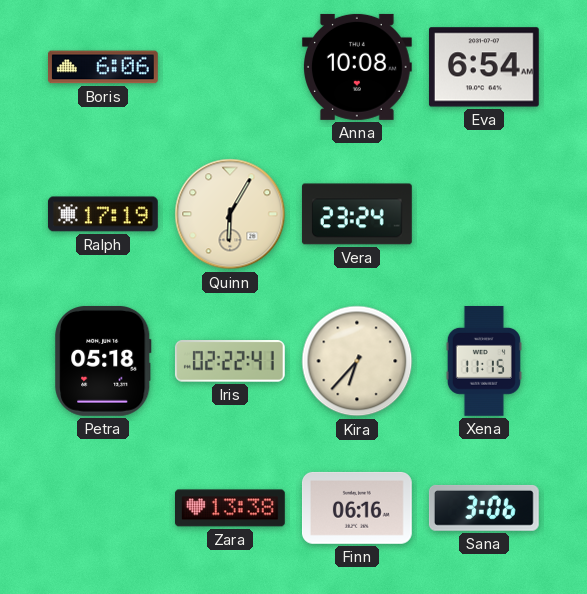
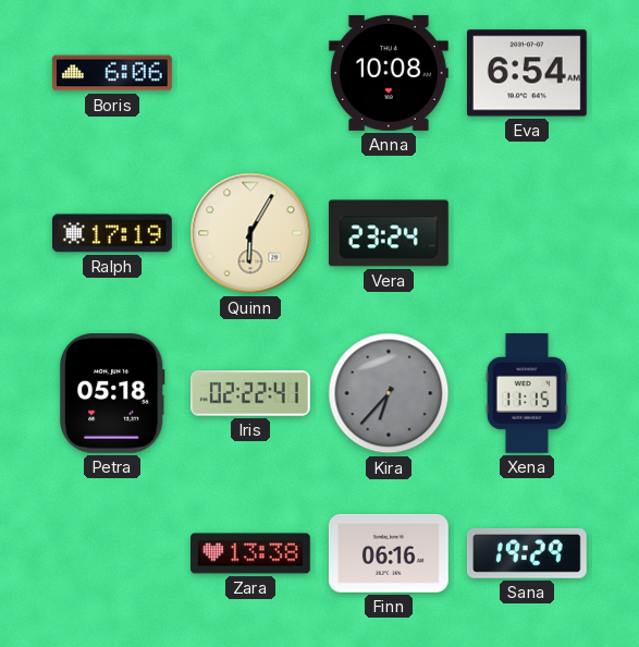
Kira dial: cream -> grey (389, 393)
Sana: 3:06 -> 19:29 (527, 553)
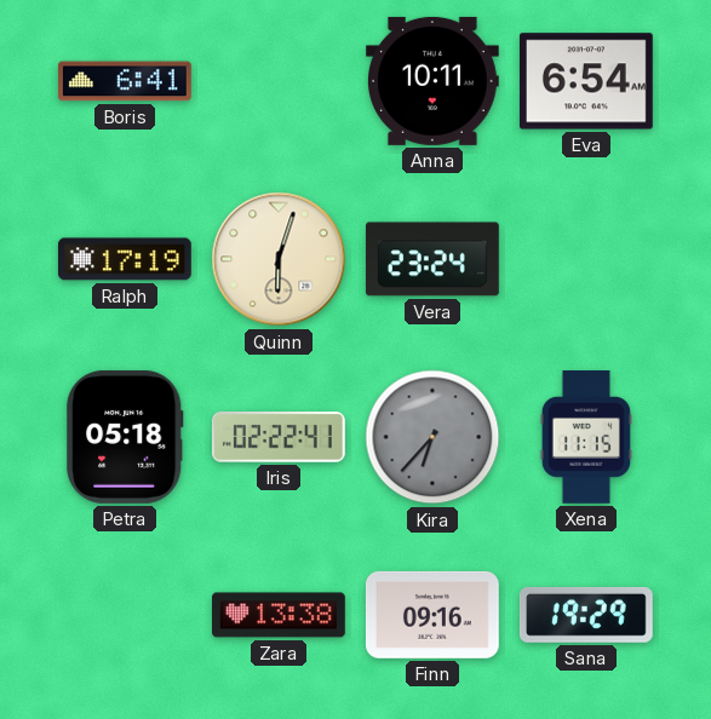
Boris: 6:06 -> 6:41 (125, 81)
Anna: 10:08 -> 10:11 (432, 81)
Quinn: 6:05 -> 6:03 (279, 259)
Finn: 06:16 -> 09:16 (432, 615)
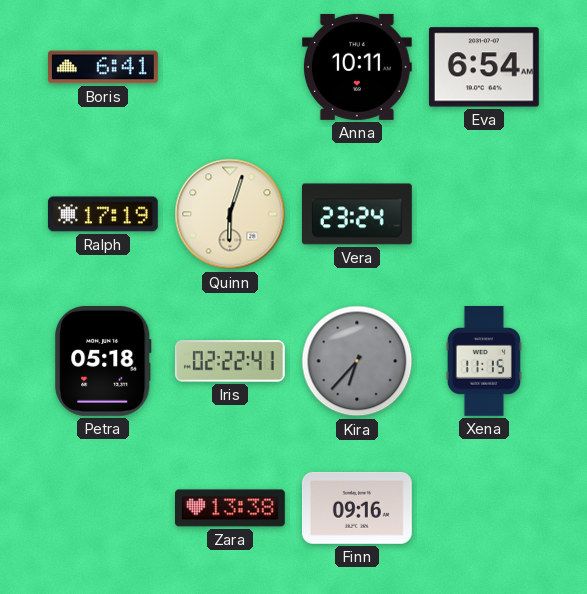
Sana: 19:29 -> none (586, 615)
